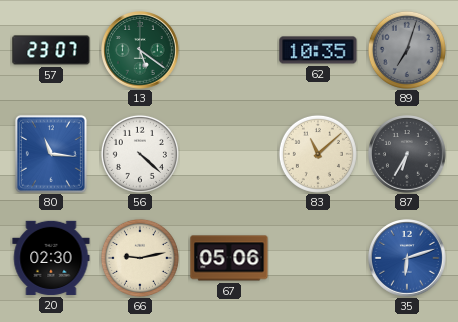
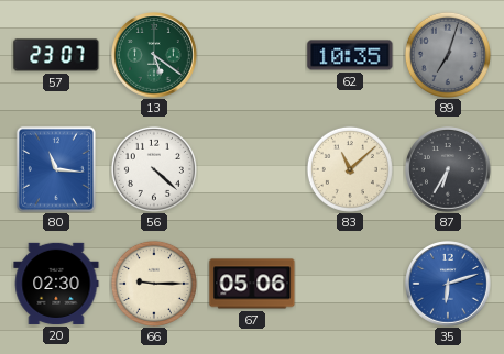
66: 9:13 -> 9:15 (154, 284)
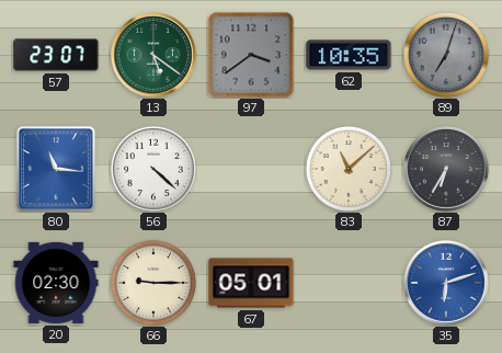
97: none -> 3:39 (251, 55)
67: 05:06 -> 05:01 (251, 283)
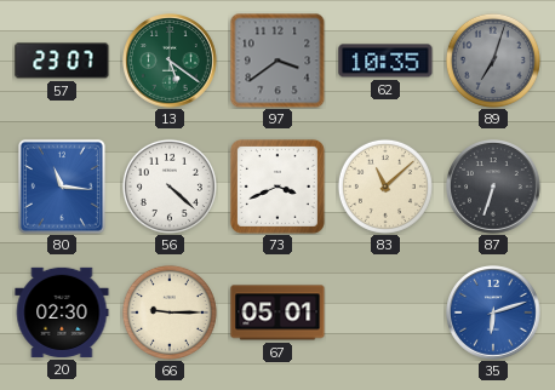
73: none -> 3:41 (277, 187)
87: 6:35 -> 6:33 (493, 187)
